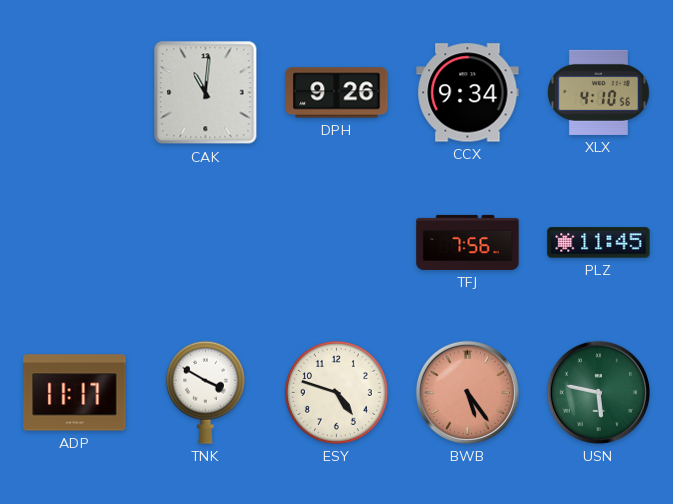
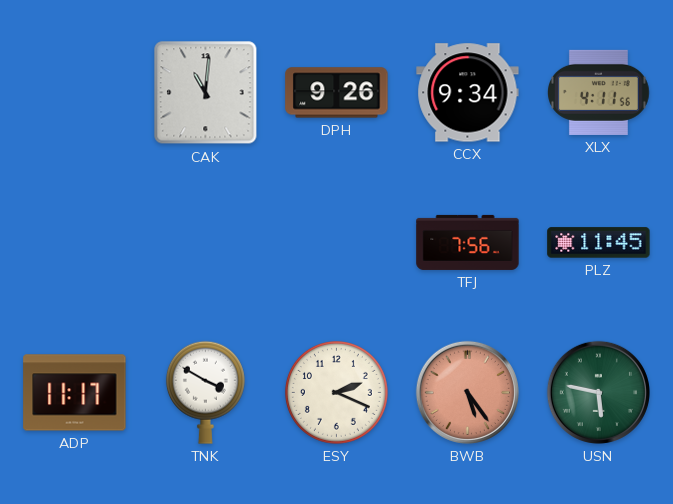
XLX: 4:10 -> 4:11 (599, 92)
ESY: 4:48 -> 2:19 (336, 392)
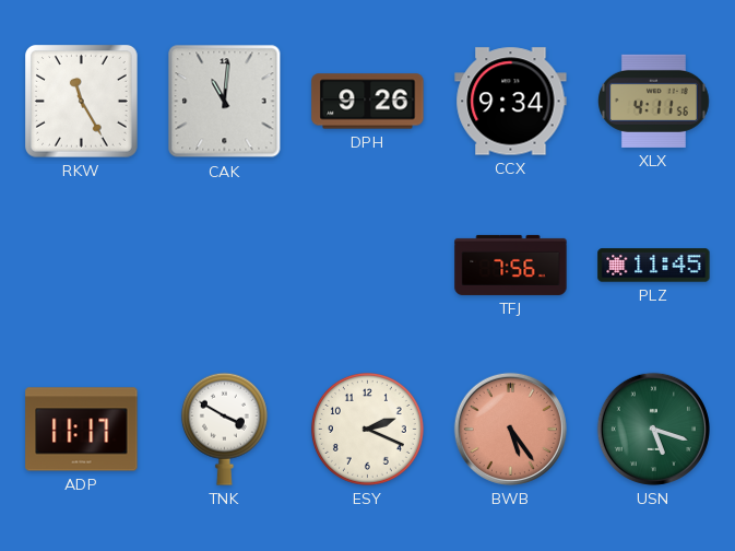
RKW: none -> 11:25 (82, 102)
USN: 5:47 -> 5:18 (653, 429)
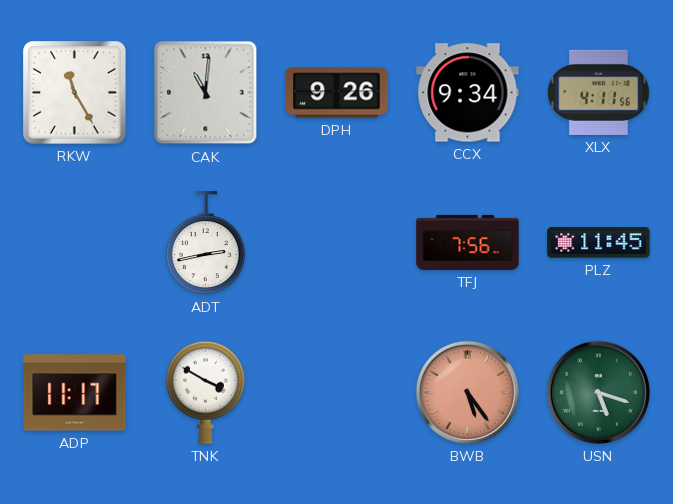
ADT: none -> 2:43 (205, 243)
ESY: 2:19 -> none (367, 429)
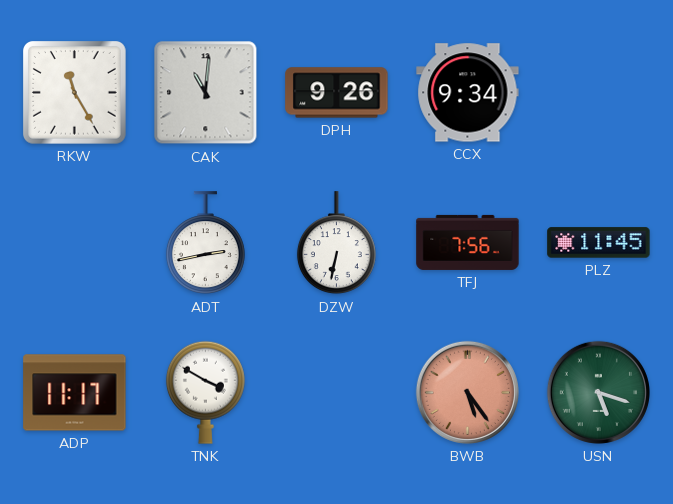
XLX: 4:11 -> none (599, 92)
DZW: none -> 6:32 (336, 243)
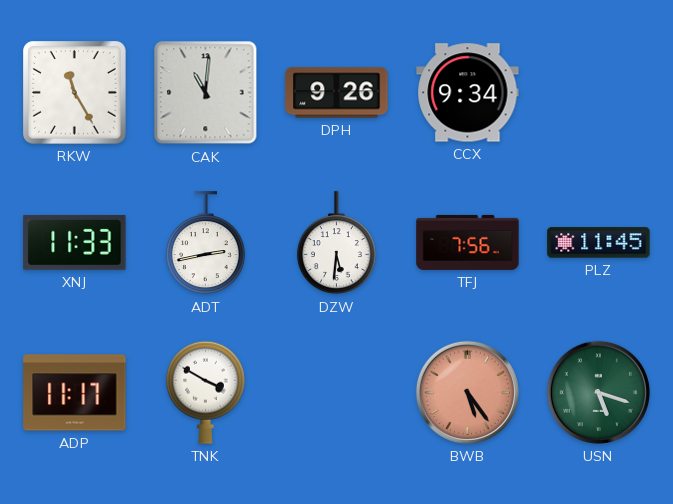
XNJ: none -> 11:33 (75, 243)
DZW: 6:32 -> 5:31 (336, 243)
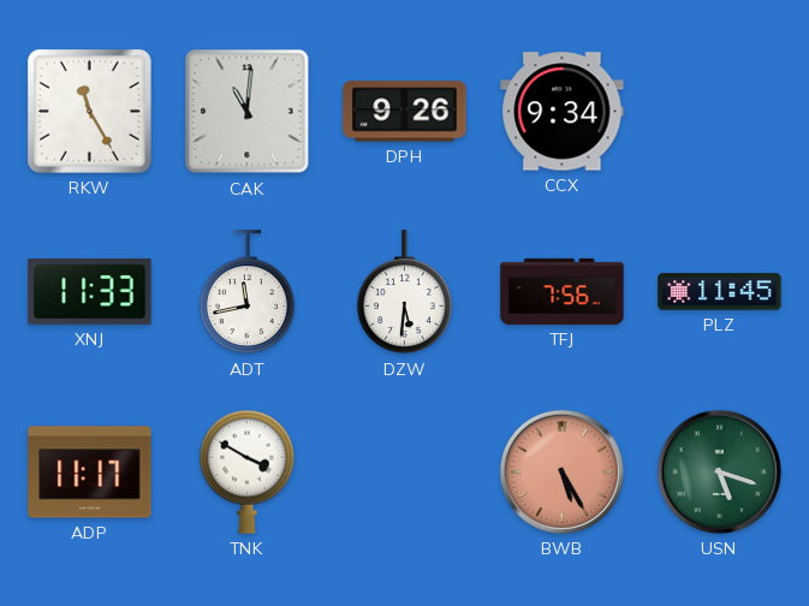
ADT: 2:43 -> 11:43 (246, 292)
BWB: 5:24 -> 5:25 (561, 471)
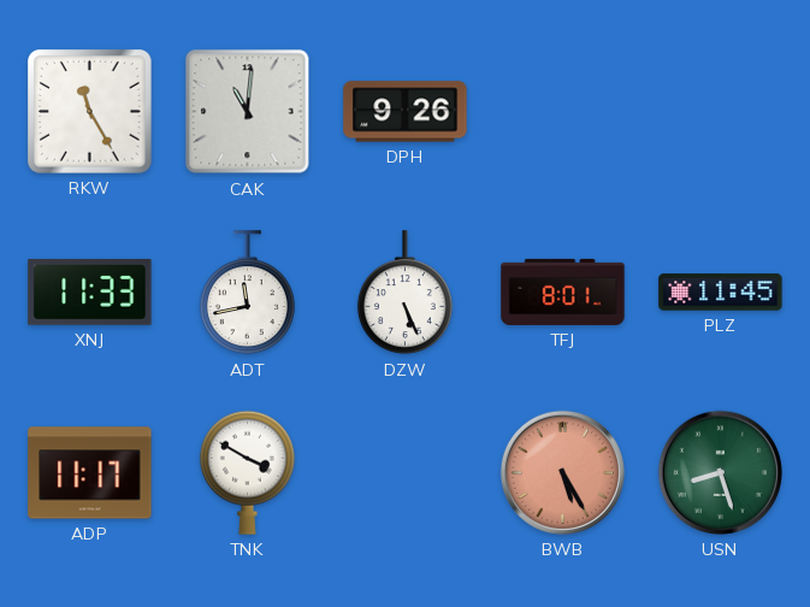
CCX: 9:34 -> none (563, 112)
DZW: 5:31 -> 5:26 (404, 293)
TFJ: 7:56 -> 8:01 (563, 291)
USN: 5:18 -> 8:27 (720, 472)
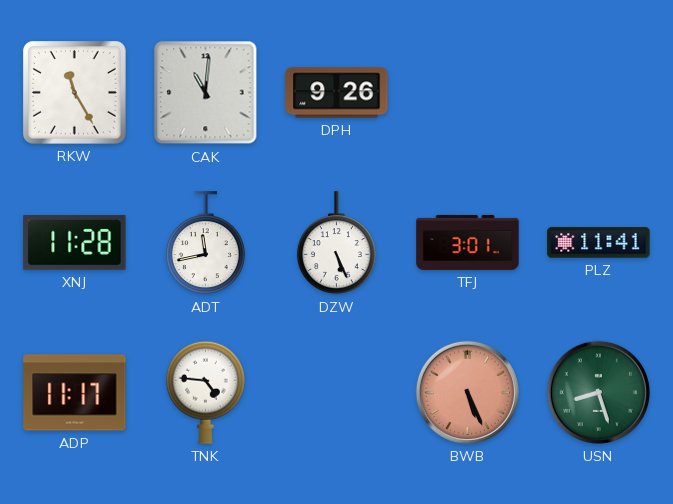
XNJ: 11:33 -> 11:28 (75, 243)
TFJ: 8:01 -> 3:01 (468, 242)
PLZ: 11:45 -> 11:41 (599, 243)
TNK: 3:50 -> 4:46 (205, 392)
BWB: 5:25 -> 5:26 (467, 392)
